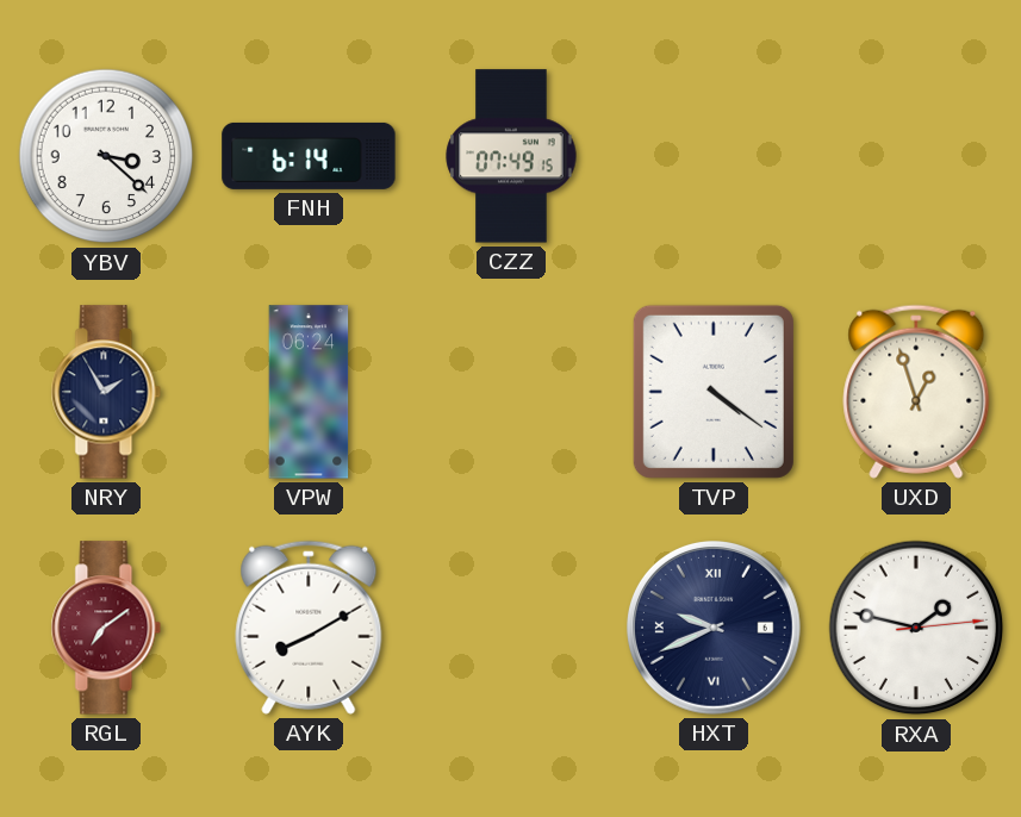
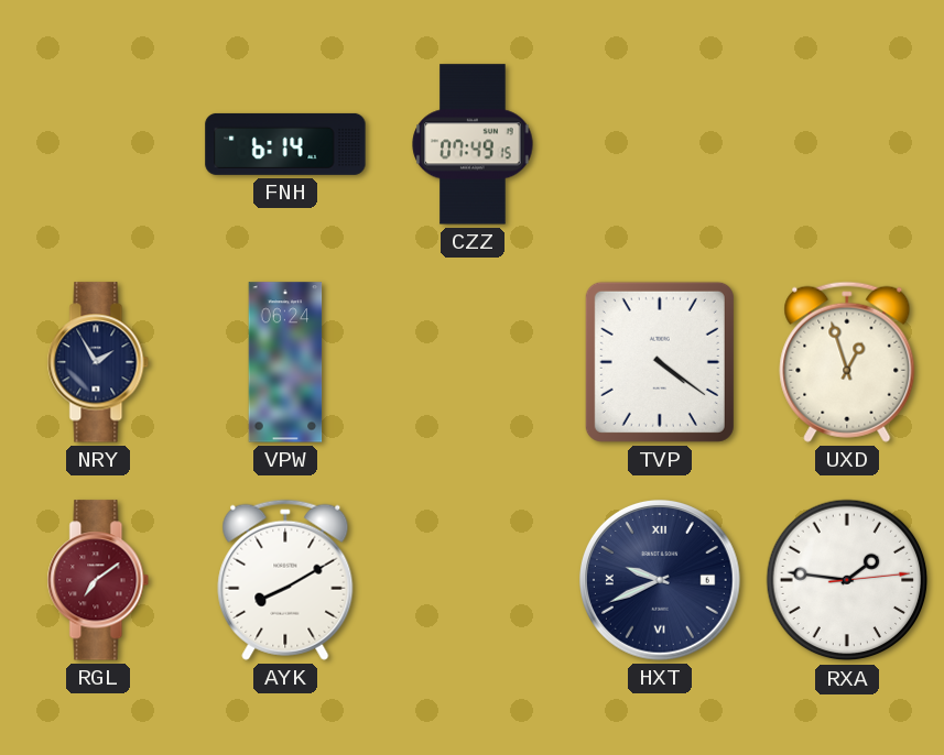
YBV: 3:22 -> none (106, 156)
RXA: 1:47 -> 1:46 (847, 580)
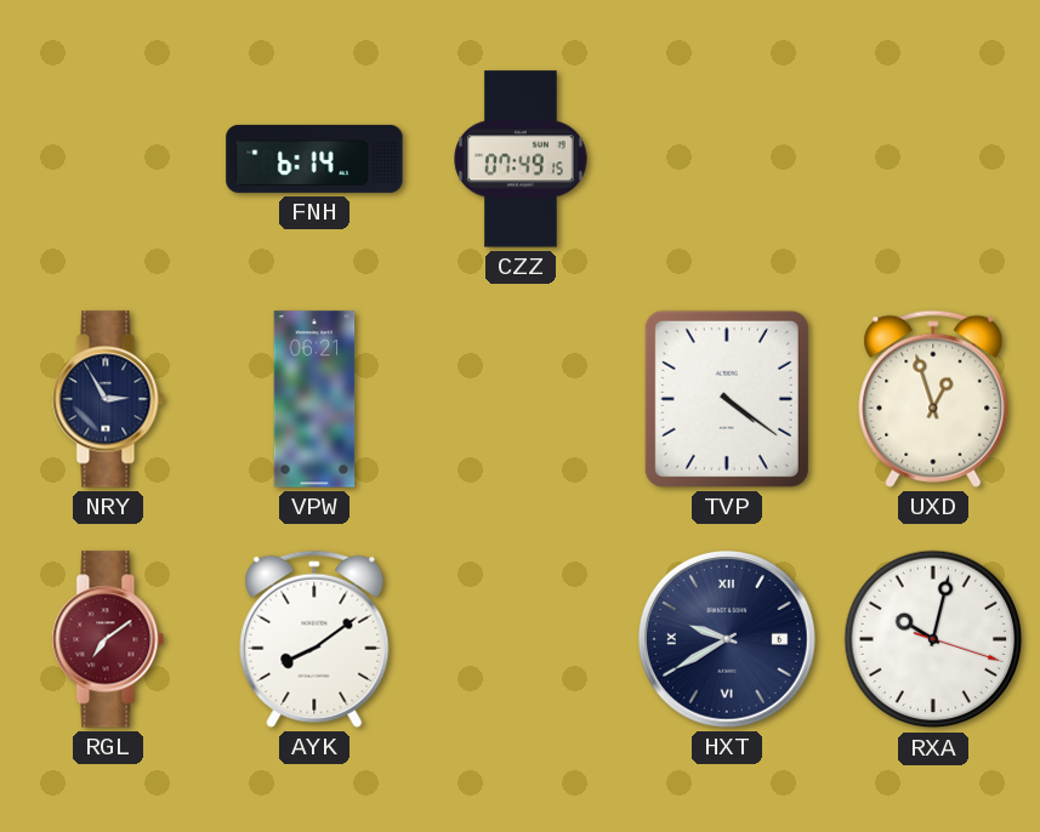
NRY: 1:55 -> 2:55 (108, 399)
VPW: 06:24 -> 06:21 (314, 399)
AYK: 8:10 -> 8:09 (314, 639)
HXT: 9:41 -> 9:40 (727, 639)
RXA: 1:46 -> 10:02 (933, 639)
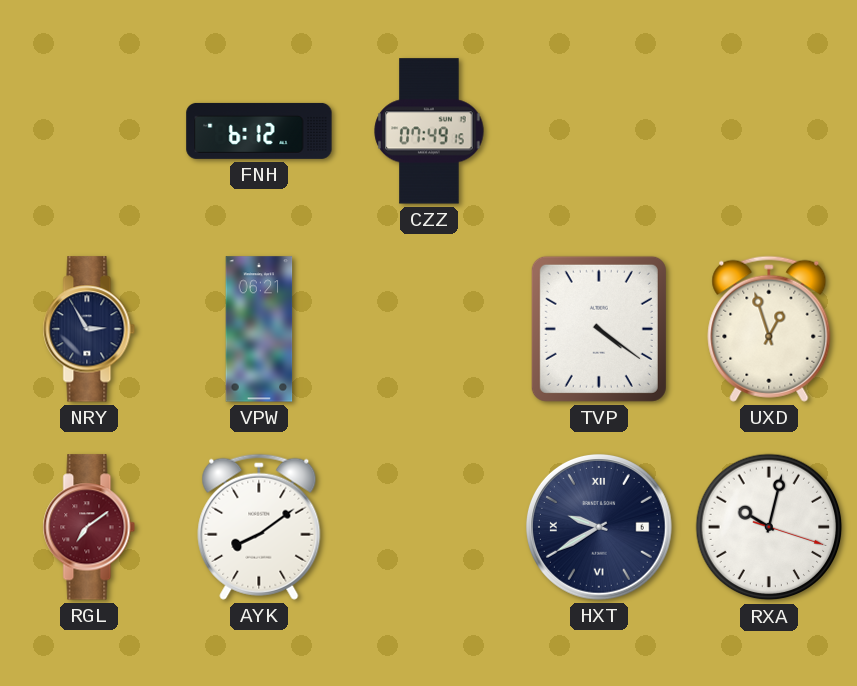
FNH: 6:14 -> 6:12 (259, 131)
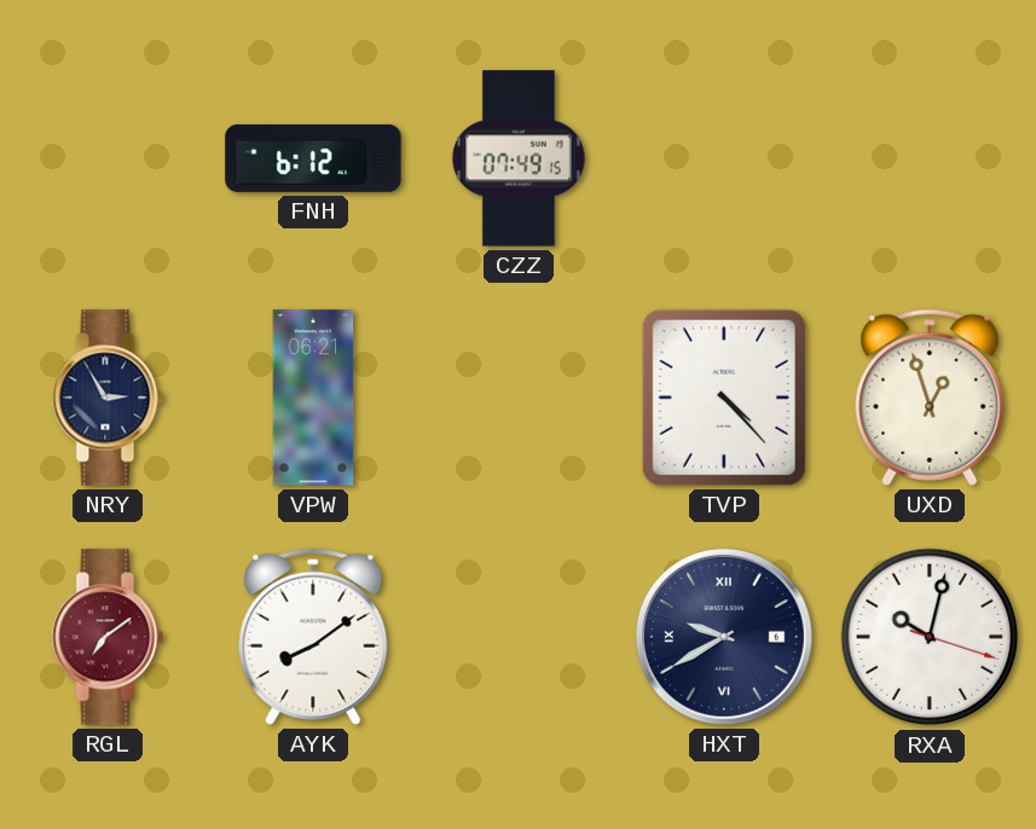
TVP: 4:21 -> 4:23 (724, 398)
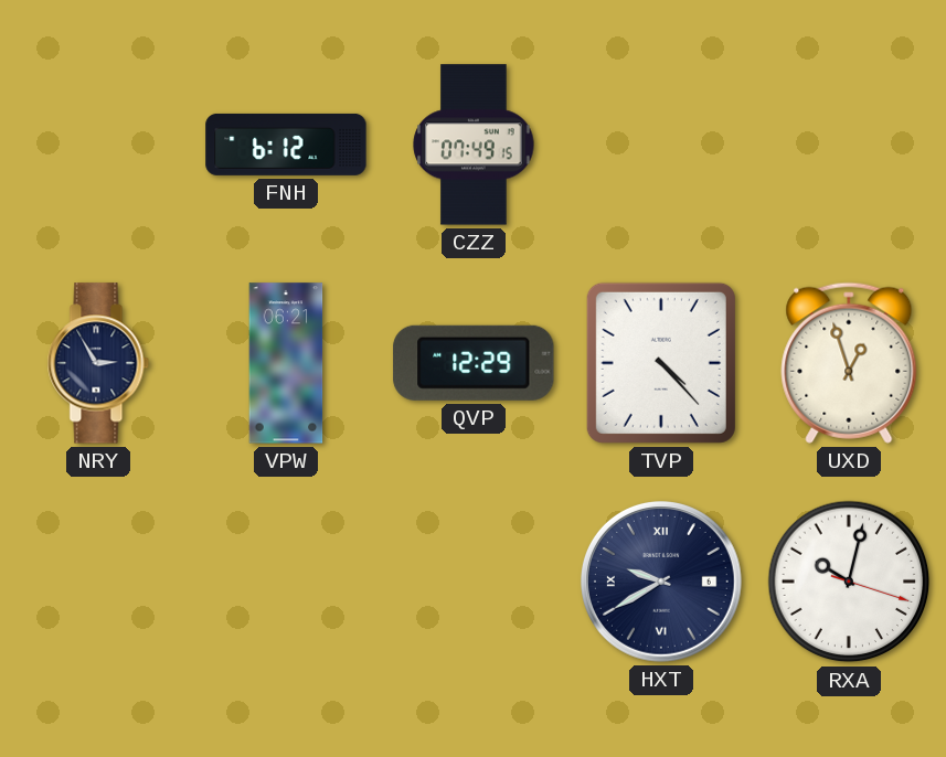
QVP: none -> 12:29 (474, 363)
RGL: 7:09 -> none (108, 637)
AYK: 8:09 -> none (313, 637)
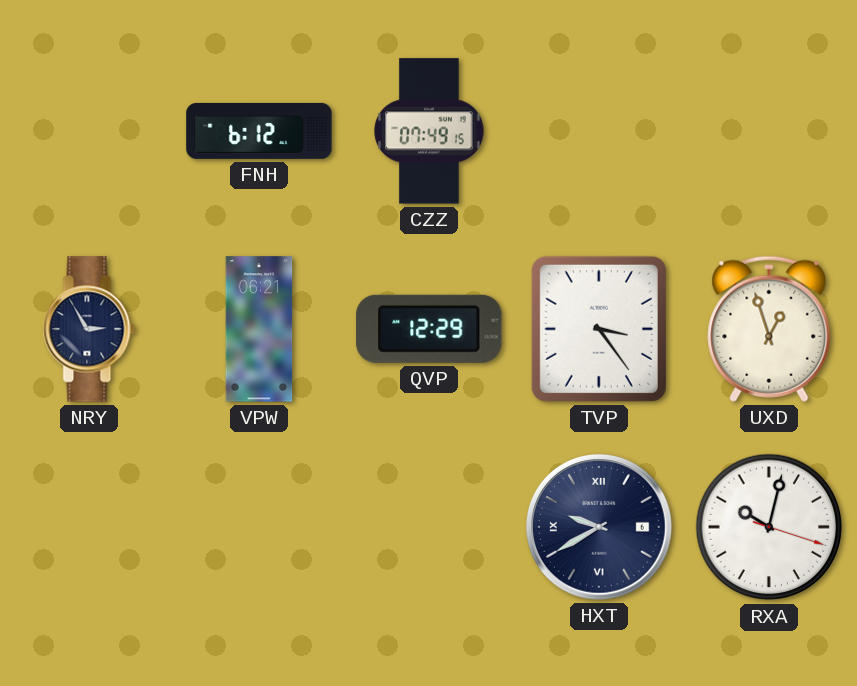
TVP: 4:23 -> 3:24 (599, 329)
